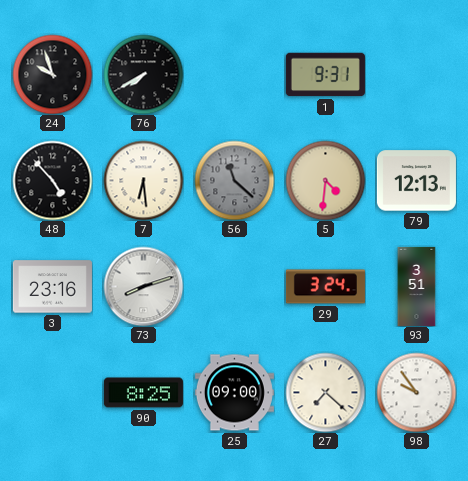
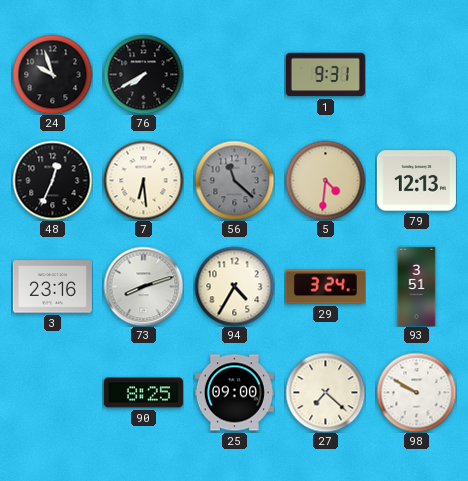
48: 4:53 -> 12:34 (52, 180)
94: none -> 4:35 (234, 286)
98: 9:54 -> 9:50 (416, 392)
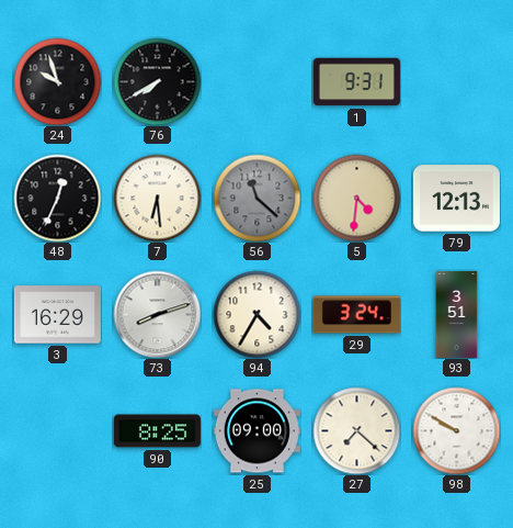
3: 23:16 -> 16:29 (57, 315)
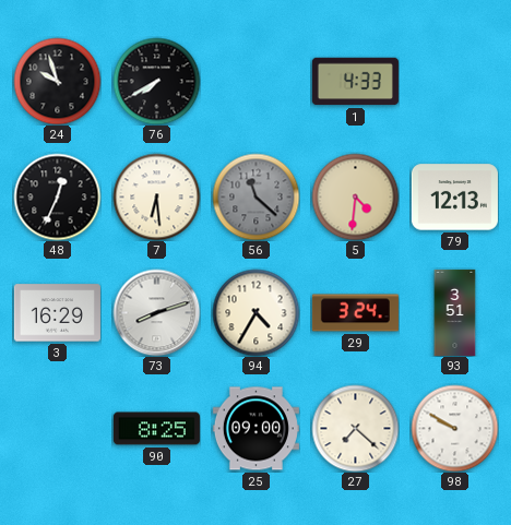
1: 9:31 -> 4:33 (355, 82)
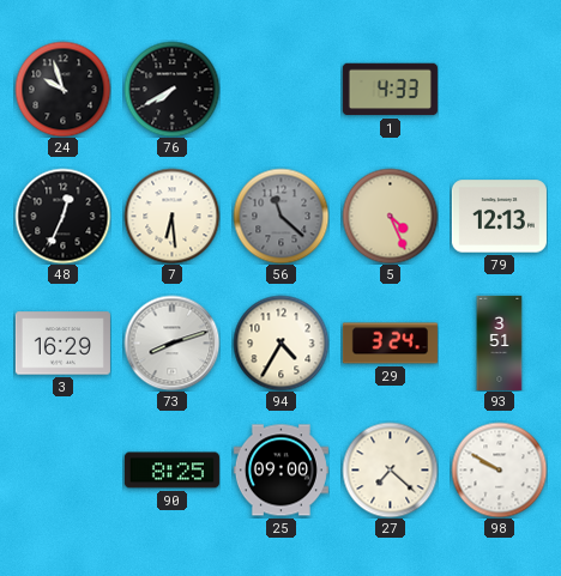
5: 4:31 -> 4:26 (390, 216)
